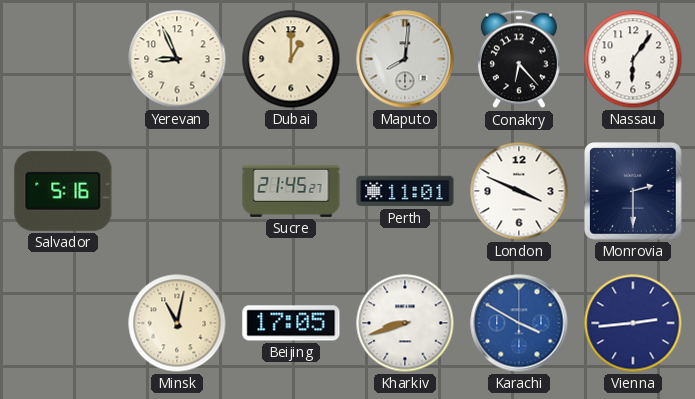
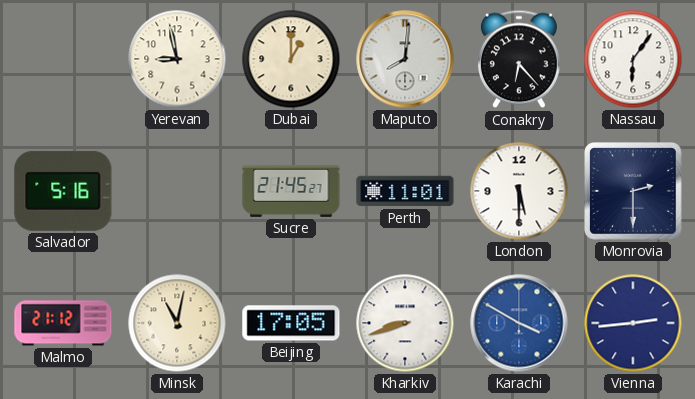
Yerevan: 8:56 -> 8:58 (177, 59)
London: 3:49 -> 5:30 (519, 191)
Malmo: none -> 21:12 (63, 323)
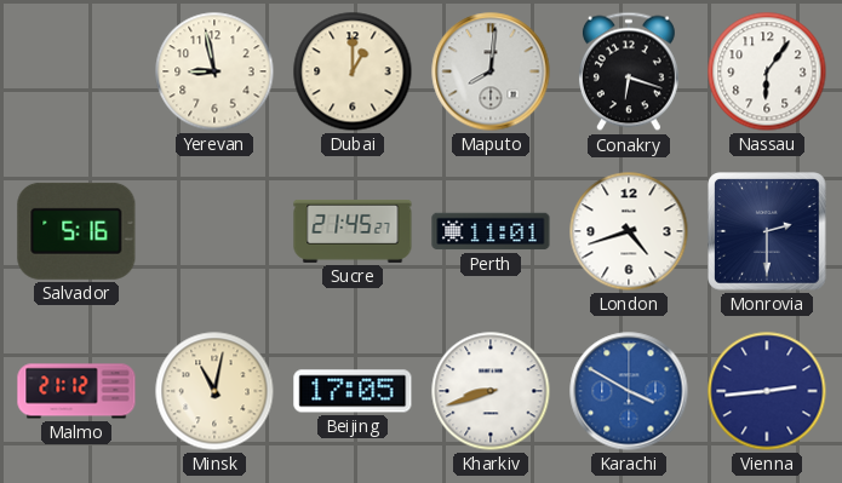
Conakry: 6:23 -> 6:18 (629, 71)
London: 5:30 -> 4:42 (629, 231)
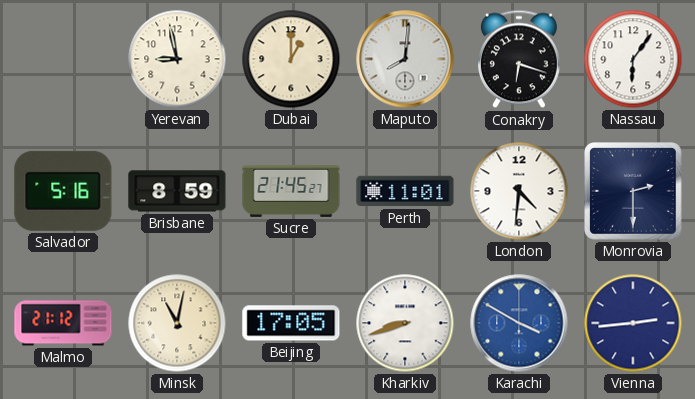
Brisbane: none -> 8:59 (177, 191)
London: 4:42 -> 4:31 (519, 191)
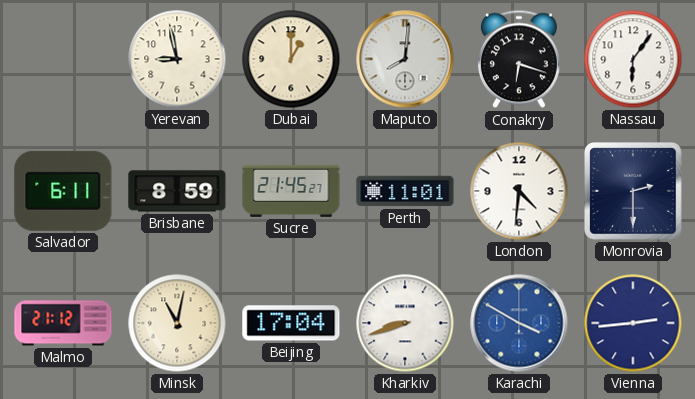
Salvador: 5:16 -> 6:11 (63, 191)
Beijing: 17:05 -> 17:04 (291, 323)
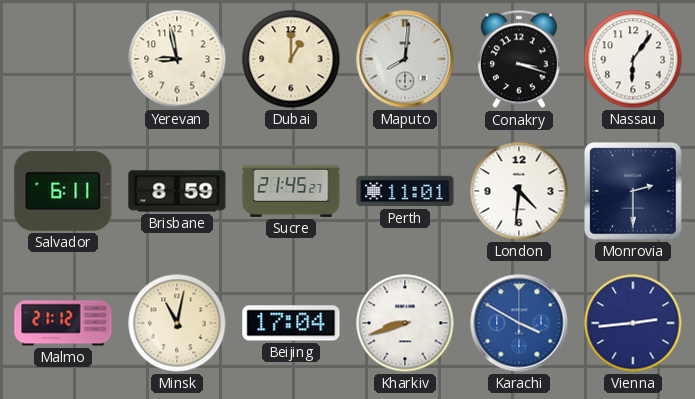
Conakry: 6:18 -> 3:18 (519, 59)
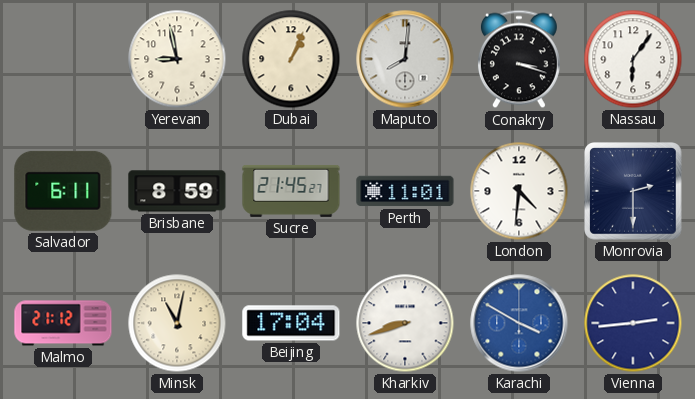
Dubai: 1:00 -> 1:04 (291, 59)
